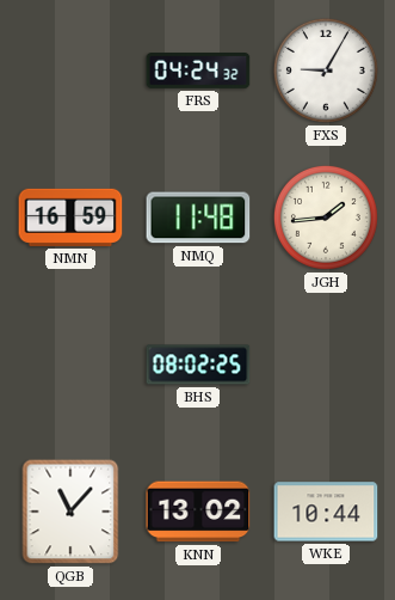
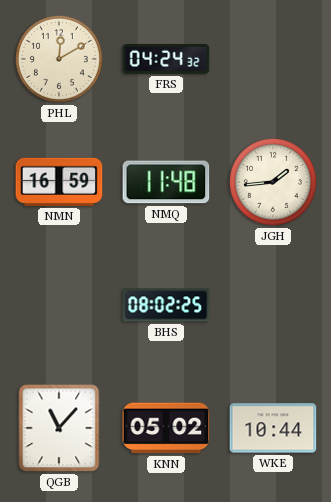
PHL: none -> 12:10 (59, 59)
FXS: 9:05 -> none (326, 71)
KNN: 13:02 -> 05:02 (166, 428)
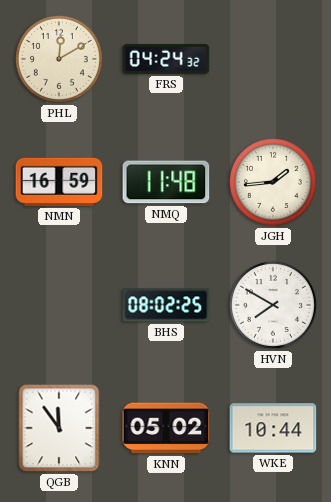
HVN: none -> 7:50 (273, 305)
QGB: 11:07 -> 11:54 (59, 428)
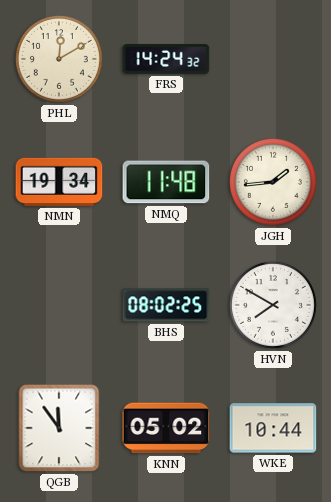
FRS: 04:24 -> 14:24 (166, 59)
NMN: 16:59 -> 19:34 (59, 182)
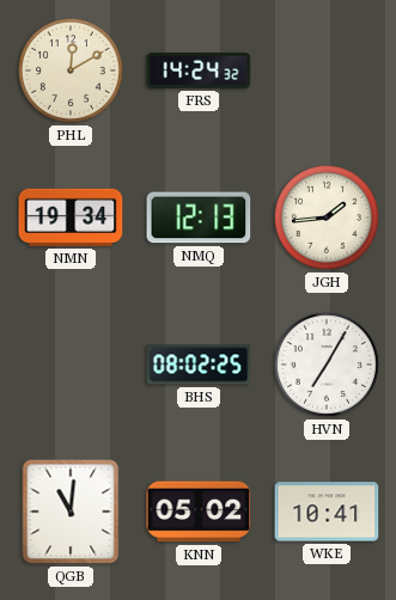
NMQ: 11:48 -> 12:13 (199, 218)
HVN: 7:50 -> 7:05 (327, 365)
QGB: 11:54 -> 11:01 (71, 512)
WKE: 10:44 -> 10:41 (327, 512)
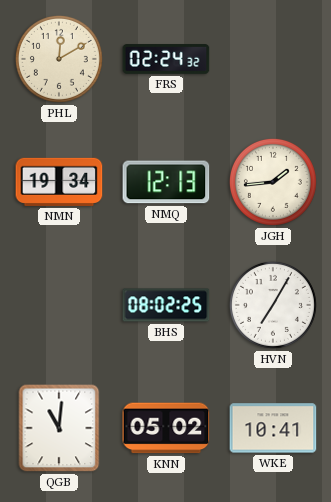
FRS: 14:24 -> 02:24 (166, 59)
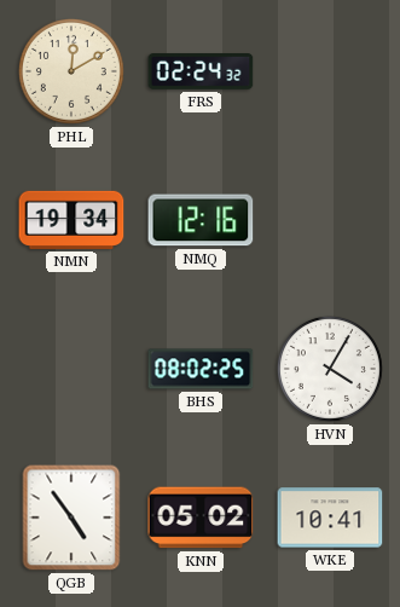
NMQ: 12:13 -> 12:16 (201, 220)
JGH: 1:44 -> none (273, 182)
HVN: 7:05 -> 4:05 (330, 369)
QGB: 11:01 -> 4:54 (71, 518)
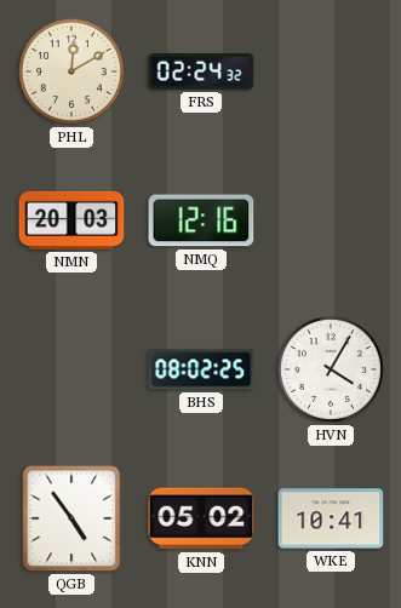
NMN: 19:34 -> 20:03 (71, 220)
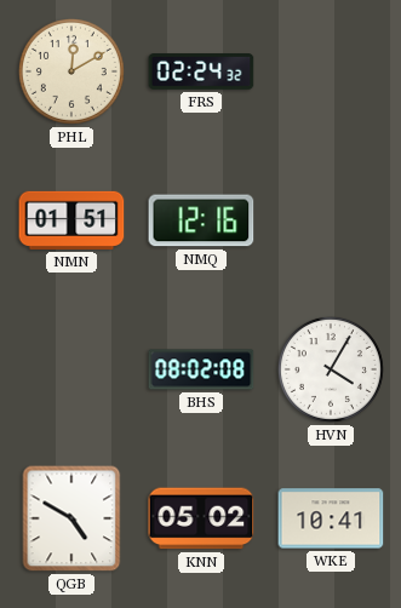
NMN: 20:03 -> 01:51 (71, 220)
BHS: 08:02:25 -> 08:02:08 (201, 369)
QGB: 4:54 -> 4:50 (71, 518)
